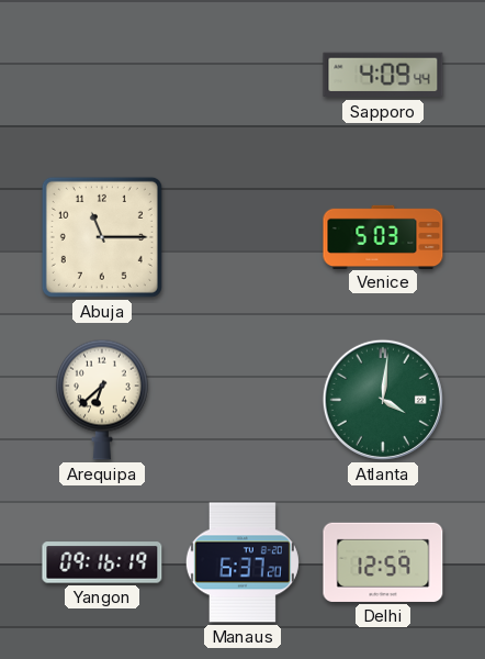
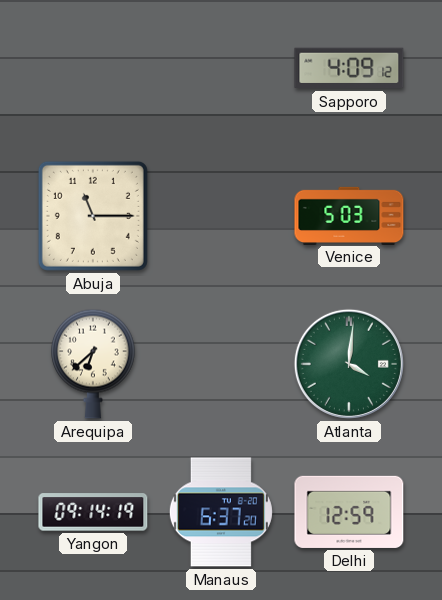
Sapporo: 4:09:44 -> 4:09:12 (349, 68)
Yangon: 09:16 -> 09:14 (93, 512)
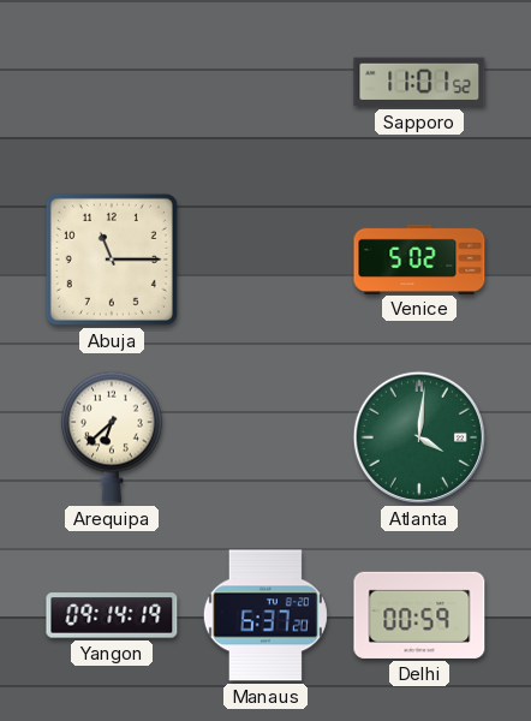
Sapporo: 4:09 -> 11:01 (419, 82)
Venice: 5:03 -> 5:02 (419, 258)
Delhi: 12:59 -> 00:59 (419, 615)
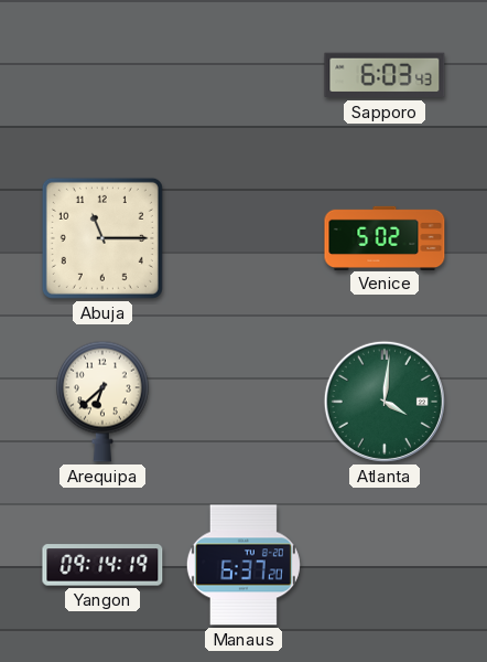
Sapporo: 11:01 -> 6:03 (385, 75)
Delhi: 00:59 -> none (419, 615)
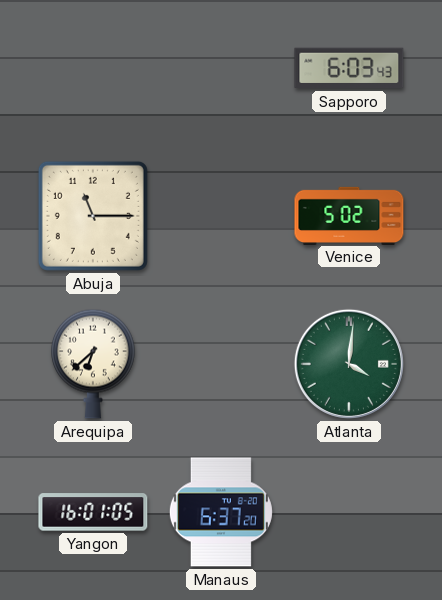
Yangon: 09:14 -> 16:01 (93, 512)
